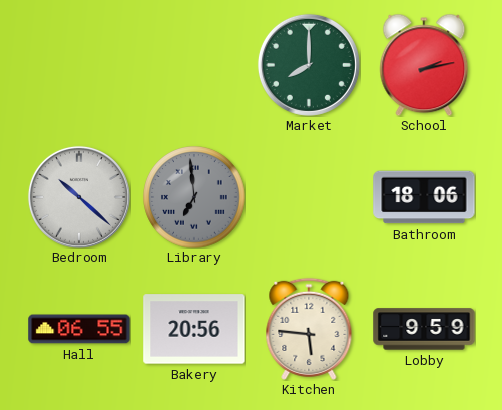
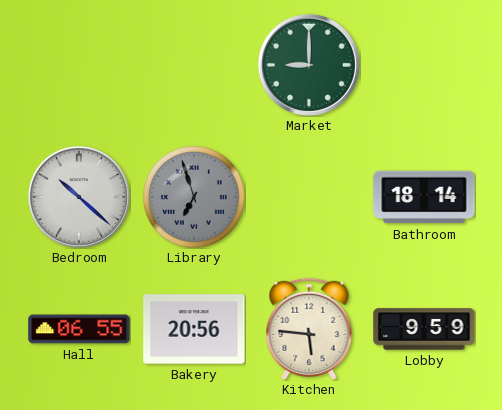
Market: 8:00 -> 9:00 (309, 65)
School: 2:13 -> none (424, 65)
Library: 6:59 -> 6:57 (194, 197)
Bathroom: 18:06 -> 18:14 (424, 197)
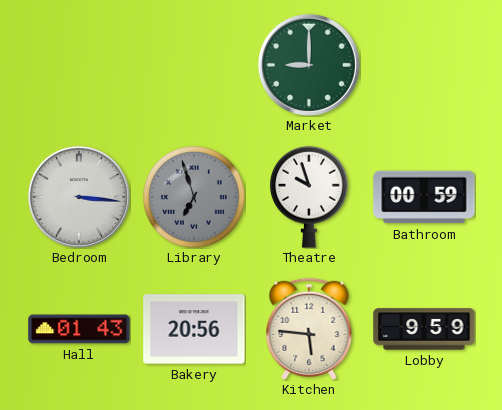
Bedroom: 10:22 -> 3:16 (79, 197)
Theatre: none -> 9:57 (310, 197)
Bathroom: 18:14 -> 00:59 (424, 197)
Hall: 06:55 -> 01:43 (79, 329)
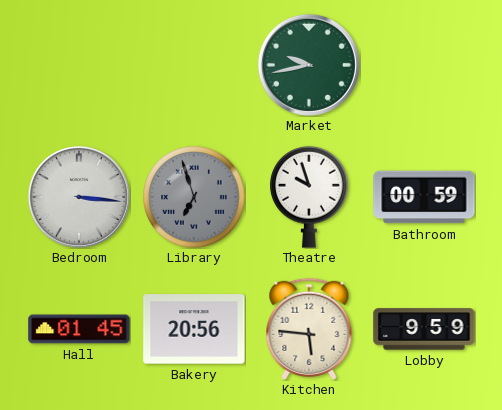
Market: 9:00 -> 9:43 (309, 65)
Hall: 01:43 -> 01:45 (79, 329)
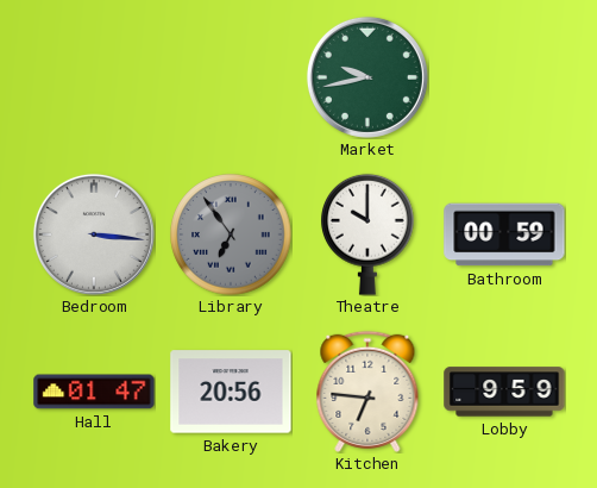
Library: 6:57 -> 6:54 (231, 234)
Theatre: 9:57 -> 10:00 (369, 234)
Hall: 01:45 -> 01:47 (94, 392)
Kitchen: 5:46 -> 6:46 (367, 392)
